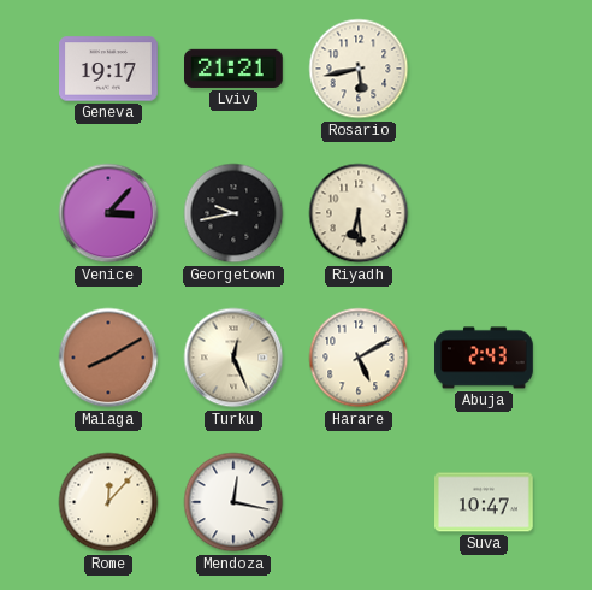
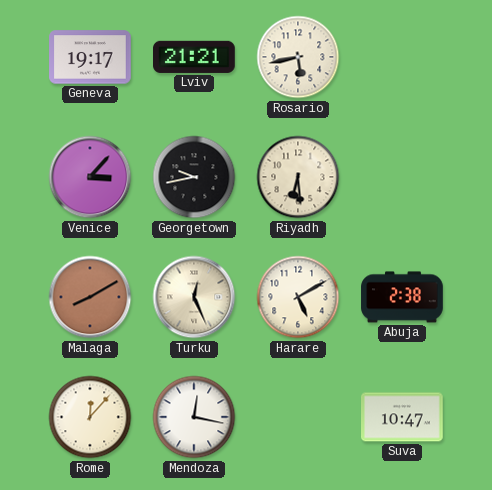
Abuja: 2:43 -> 2:38 (402, 297)
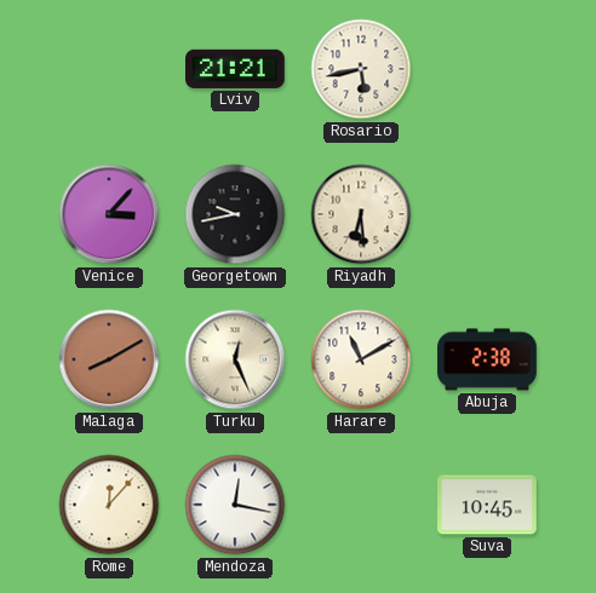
Geneva: 19:17 -> none (90, 57)
Harare: 5:10 -> 11:10 (361, 359)
Suva: 10:47 -> 10:45 (488, 505)
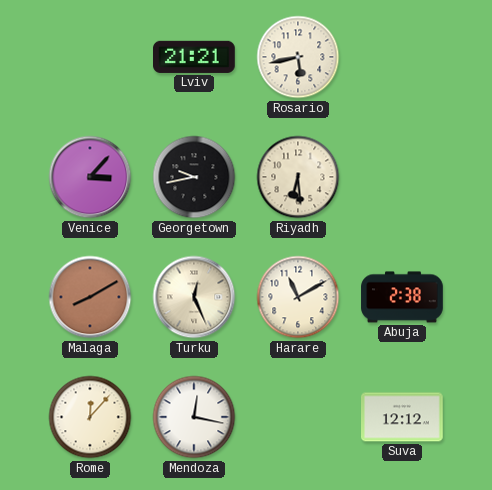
Suva: 10:45 -> 12:12 (403, 417)
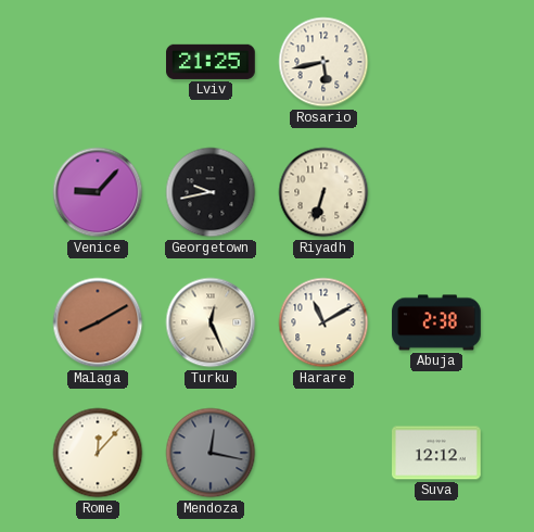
Lviv: 21:21 -> 21:25 (212, 62)
Venice: 3:07 -> 9:07 (98, 192)
Riyadh: 6:29 -> 6:33 (323, 192)
Mendoza dial: white -> grey (211, 453)
